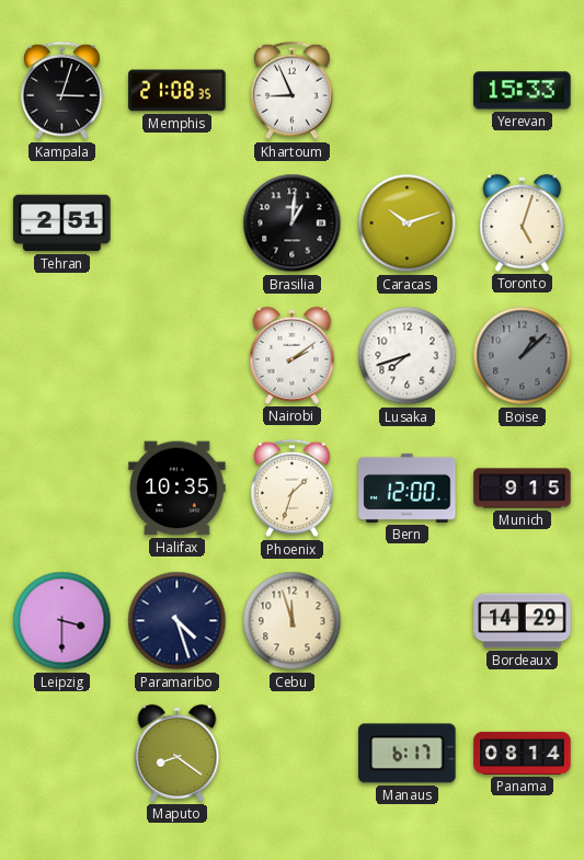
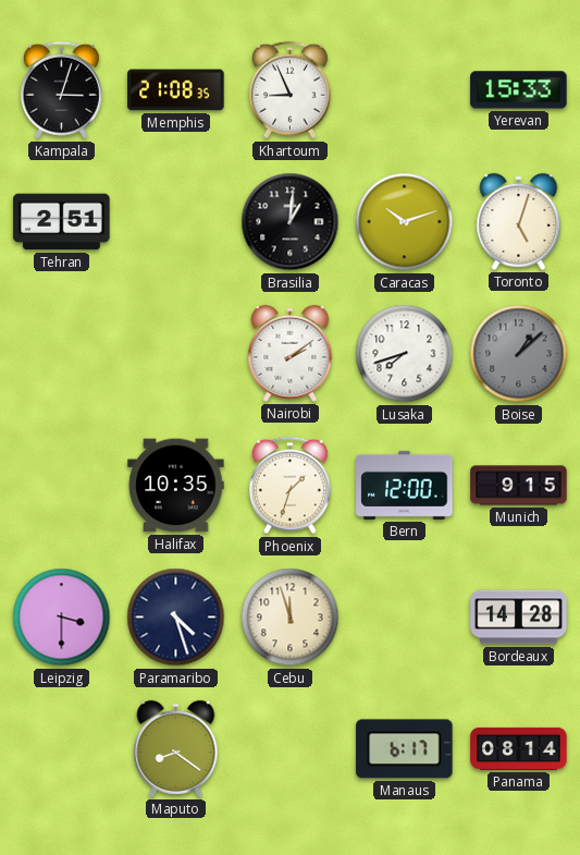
Bordeaux: 14:29 -> 14:28 (519, 618)
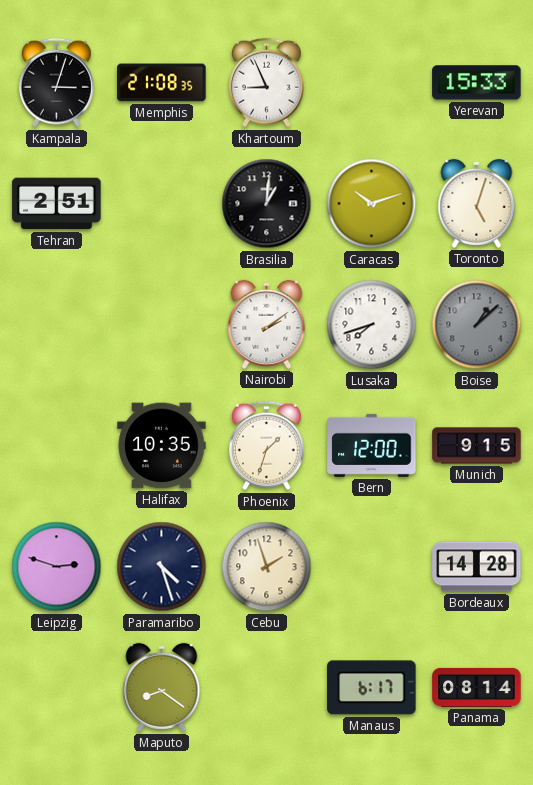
Leipzig: 3:30 -> 2:48 (57, 567)
Cebu: 11:57 -> 1:57 (267, 567)
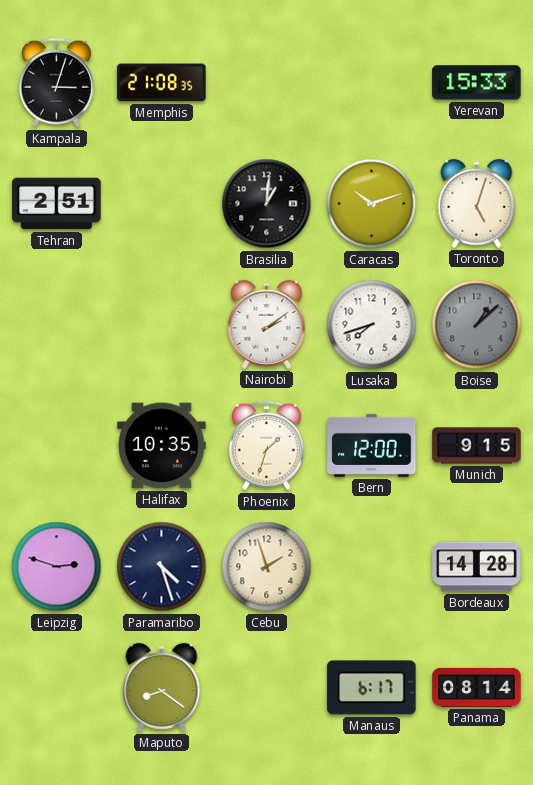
Khartoum: 8:56 -> none (266, 83)
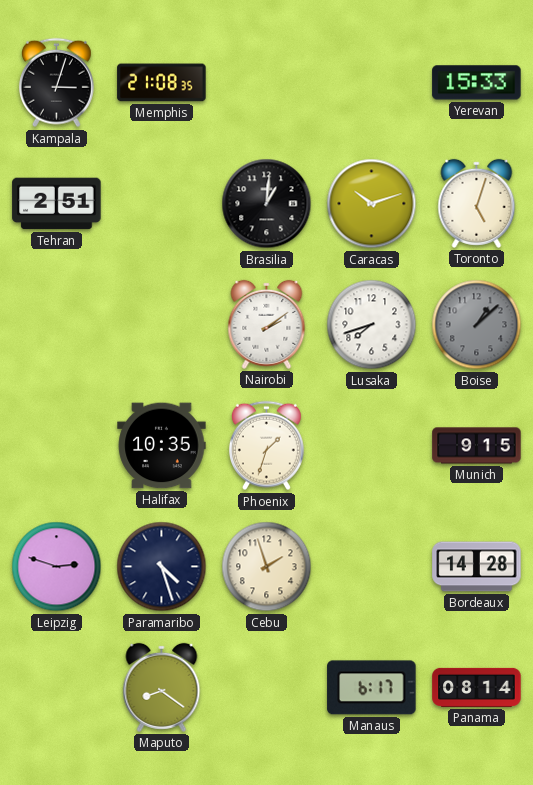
Bern: 12:00 -> none (372, 445)
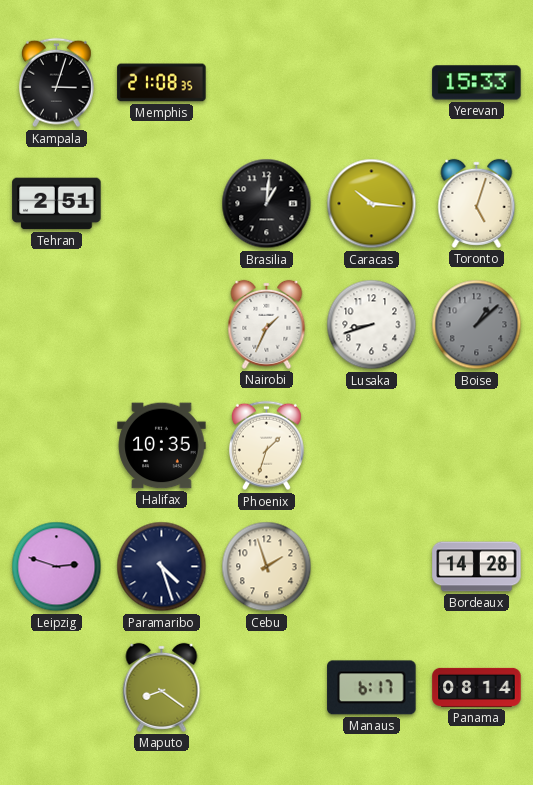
Caracas: 10:12 -> 10:16 (372, 204)
Nairobi: 2:09 -> 1:34 (267, 324)
Lusaka: 7:42 -> 8:42 (372, 325)
Munich: 9:15 -> none (477, 446)
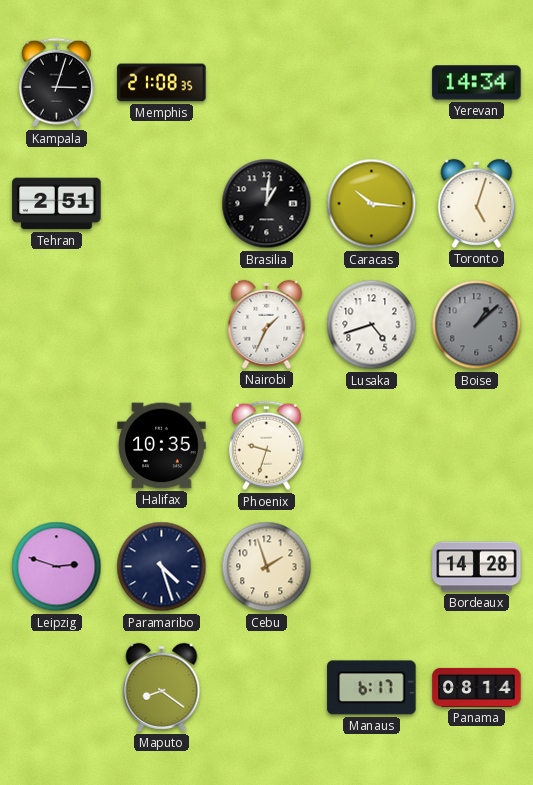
Yerevan: 15:33 -> 14:34 (477, 83)
Lusaka: 8:42 -> 4:42 (372, 325)
Phoenix: 1:33 -> 9:33 (266, 446)
